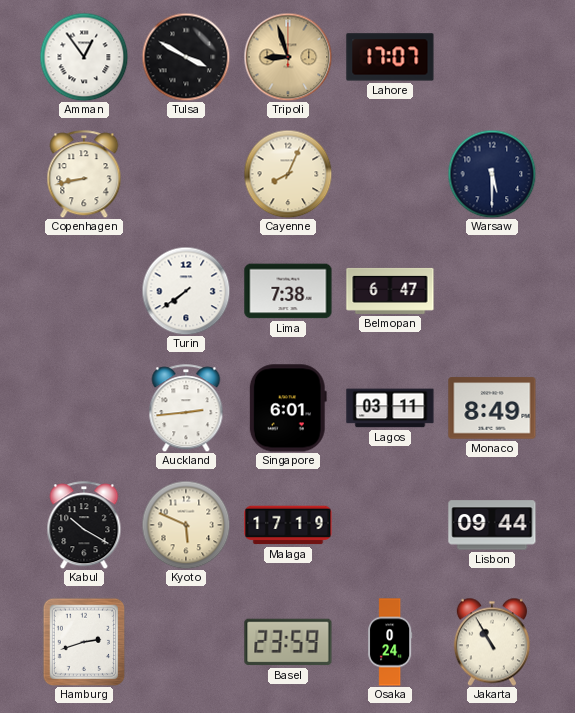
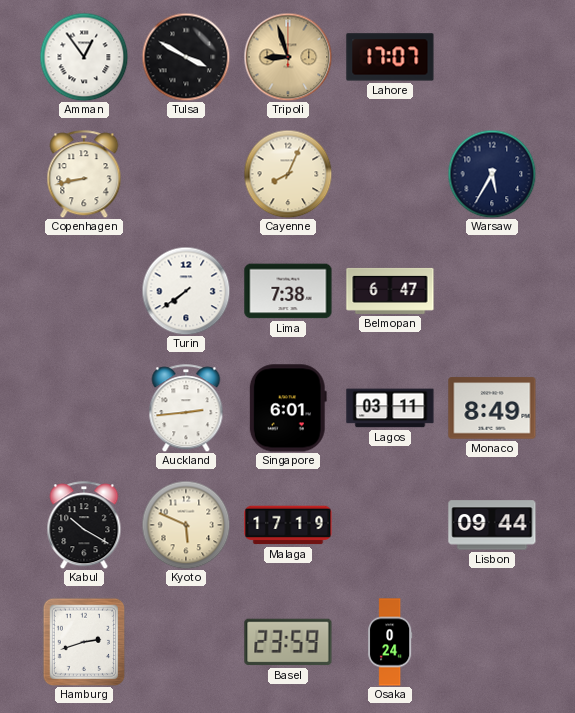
Warsaw: 5:30 -> 5:35 (492, 174)
Jakarta: 10:55 -> none (492, 642)
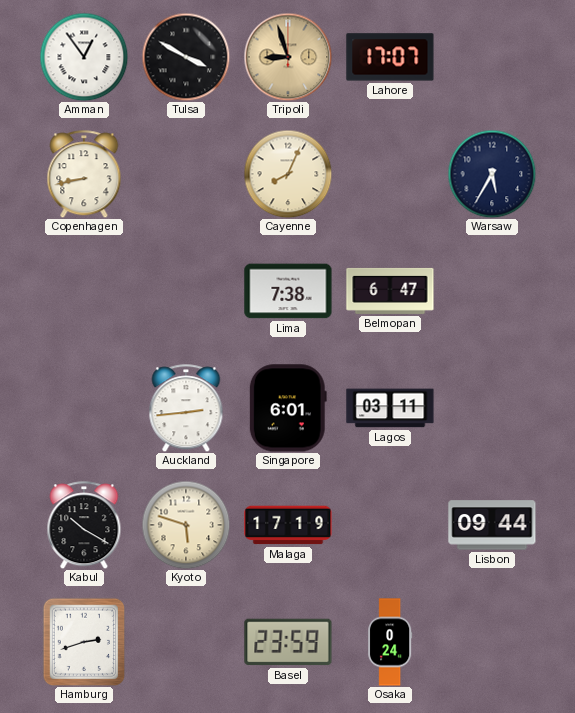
Turin: 7:39 -> none (186, 291)
Monaco: 8:49 -> none (492, 408)
Kyoto: 5:49 -> 5:48 (186, 525)
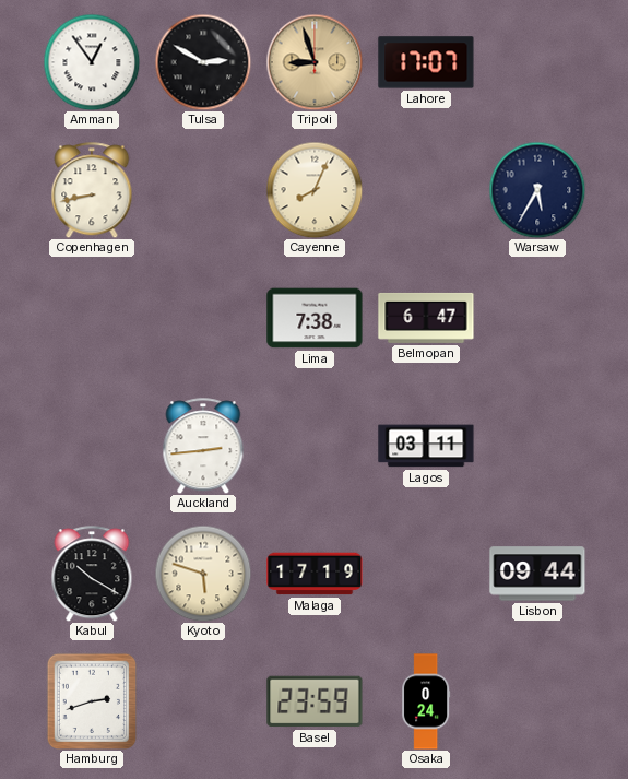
Tulsa: 3:50 -> 2:50 (203, 62)
Singapore: 6:01 -> none (288, 408)
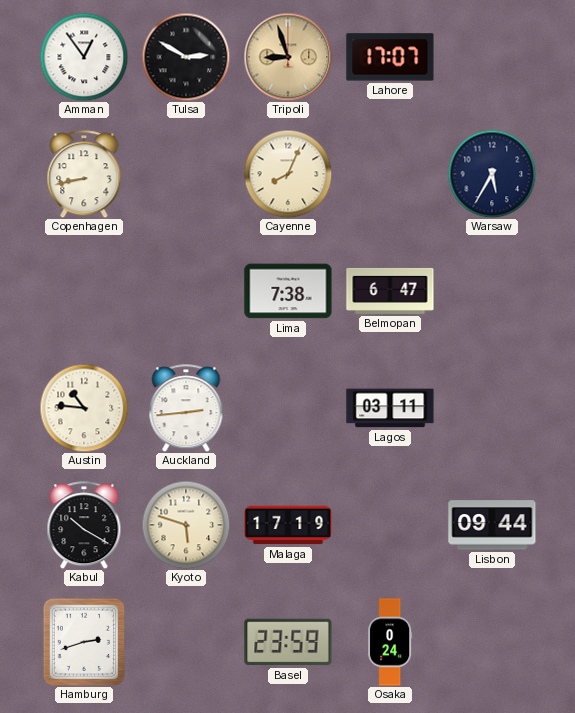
Austin: none -> 10:46 (84, 408)
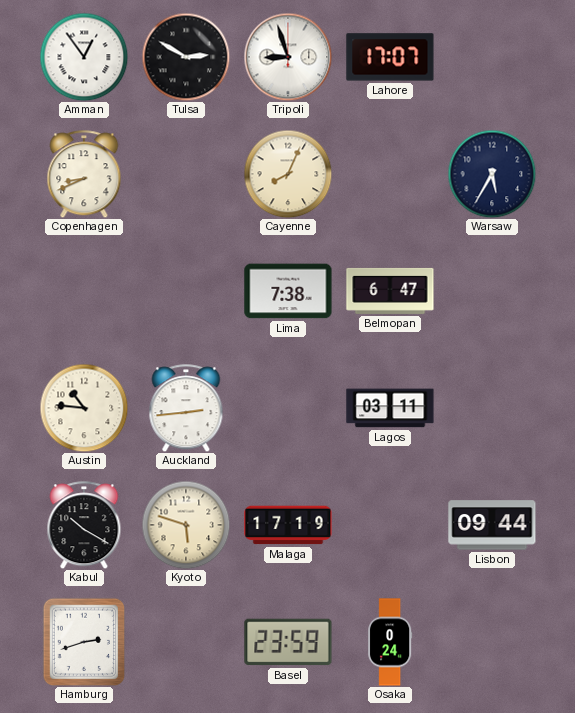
Tripoli dial: champagne -> white (288, 57)
Copenhagen: 8:43 -> 8:41 (84, 174)
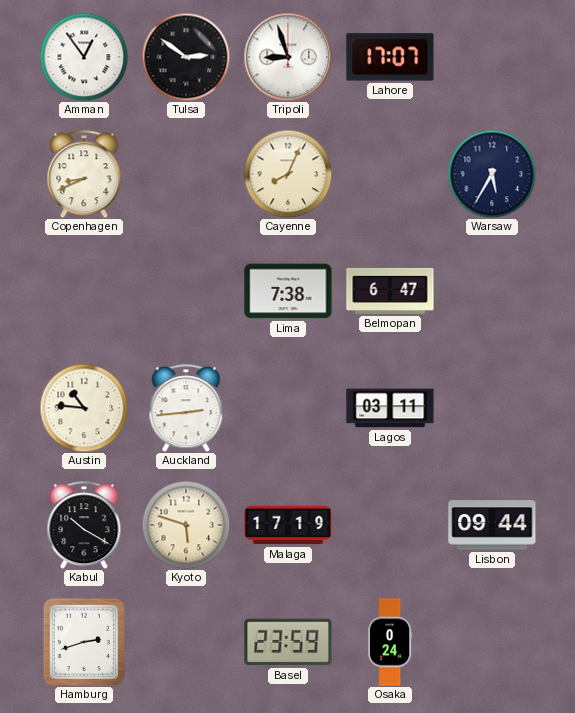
Tulsa: 2:50 -> 2:51 (186, 57)
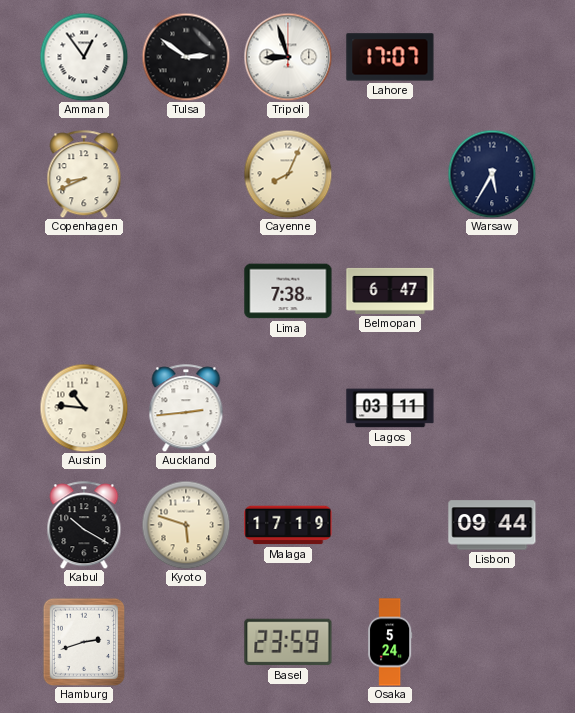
Osaka: 0:24 -> 5:24 (390, 642)
